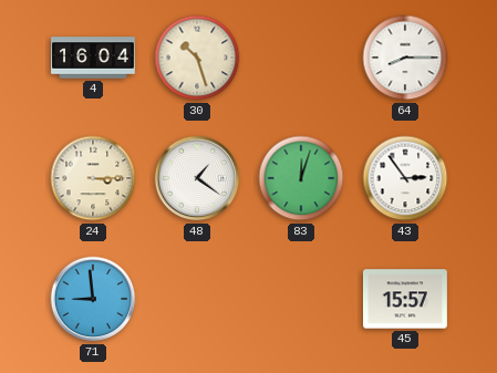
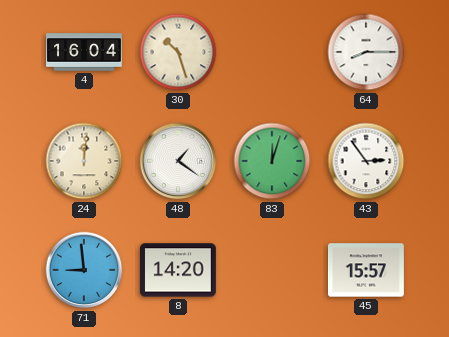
24: 3:15 -> 12:01 (84, 161)
8: none -> 14:20 (178, 270)
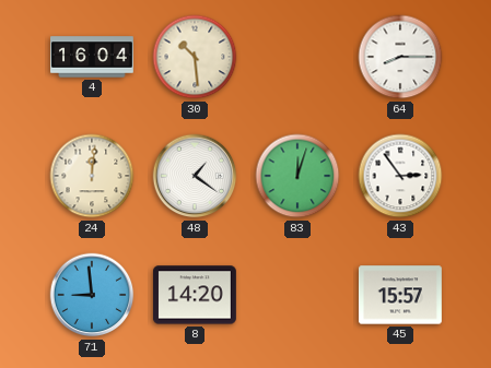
30: 10:27 -> 10:29 (195, 57)
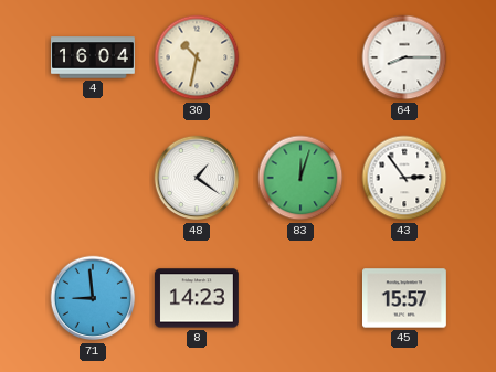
30: 10:29 -> 10:32 (197, 57)
24: 12:01 -> none (92, 176)
8: 14:20 -> 14:23 (197, 298)
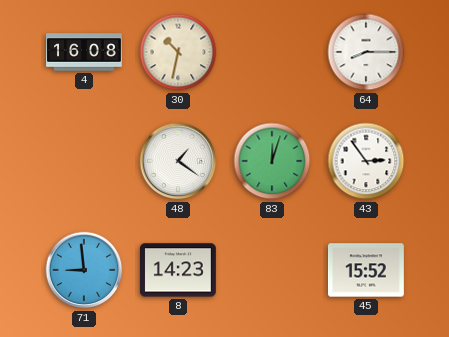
4: 16:04 -> 16:08 (85, 52)
45: 15:57 -> 15:52 (366, 270)
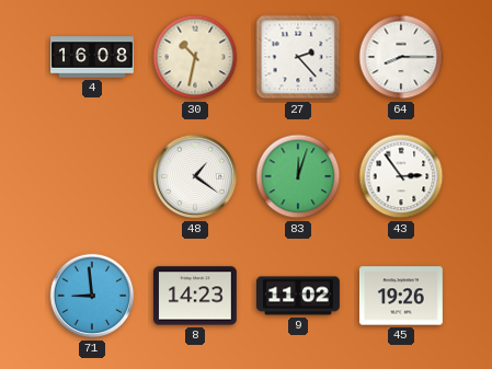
27: none -> 2:23 (298, 57)
9: none -> 11:02 (299, 296)
45: 15:52 -> 19:26 (401, 296)
